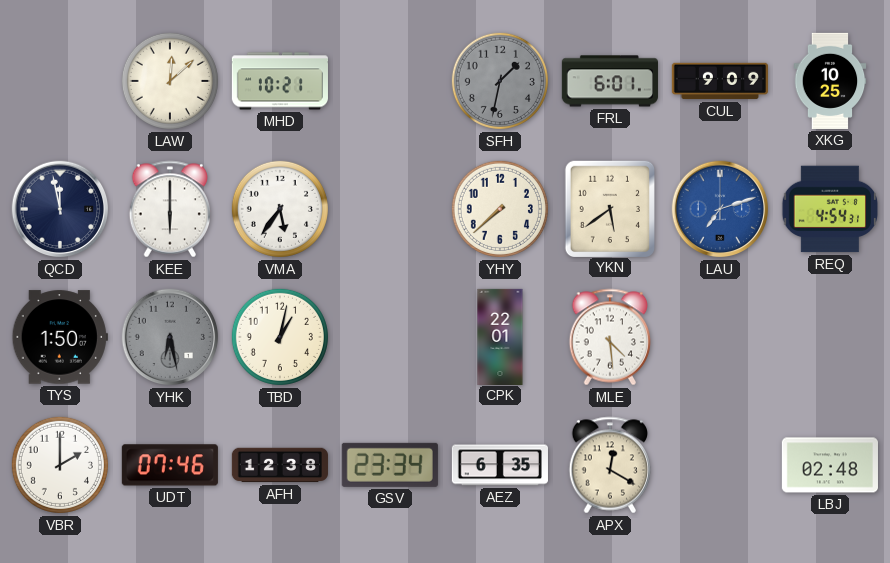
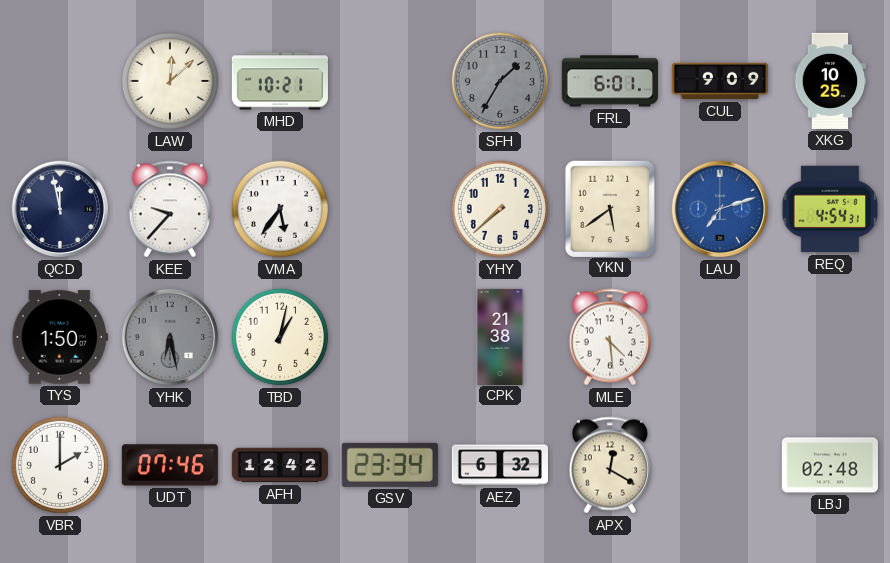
SFH: 1:32 -> 1:35 (500, 81)
KEE: 6:00 -> 9:37 (170, 209)
CPK: 22:01 -> 21:38 (500, 336)
AFH: 12:38 -> 12:42 (280, 465)
AEZ: 6:35 -> 6:32 (500, 465)
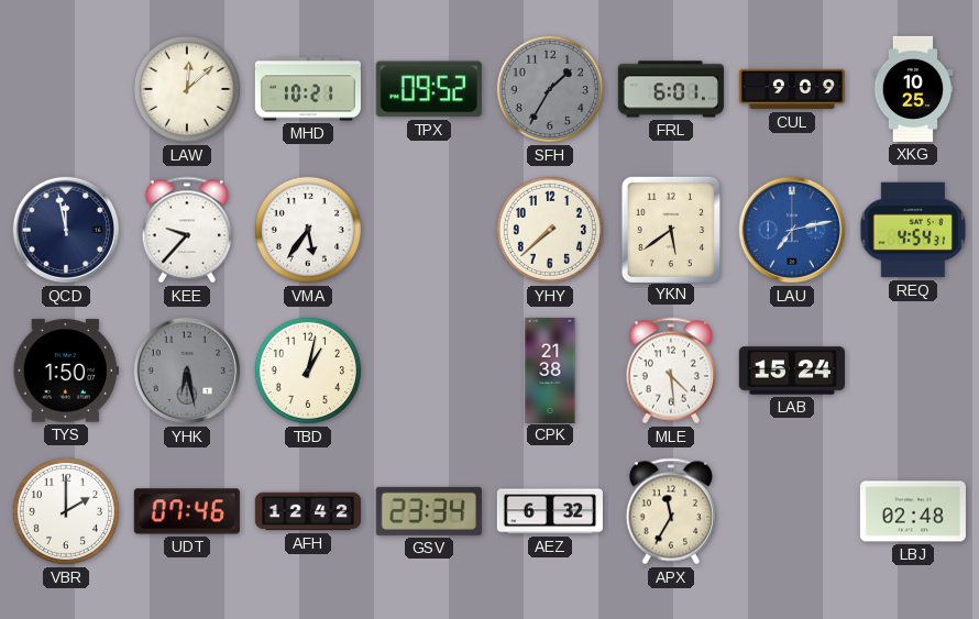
TPX: none -> 09:52 (429, 89)
LAU: 7:12 -> 7:13 (792, 230)
LAB: none -> 15:24 (792, 371)
APX: 12:20 -> 11:35 (671, 511)
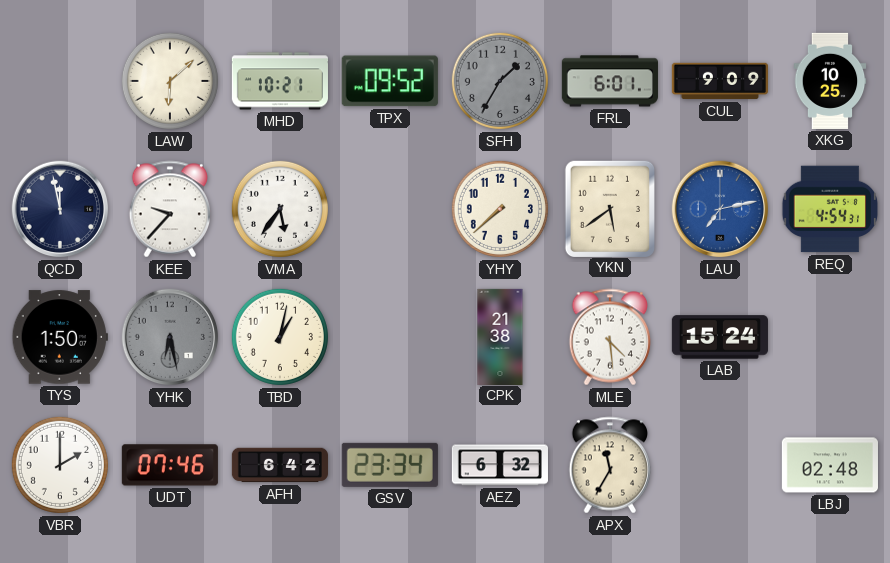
LAW: 12:08 -> 6:08 (170, 81)
AFH: 12:42 -> 6:42 (280, 465)
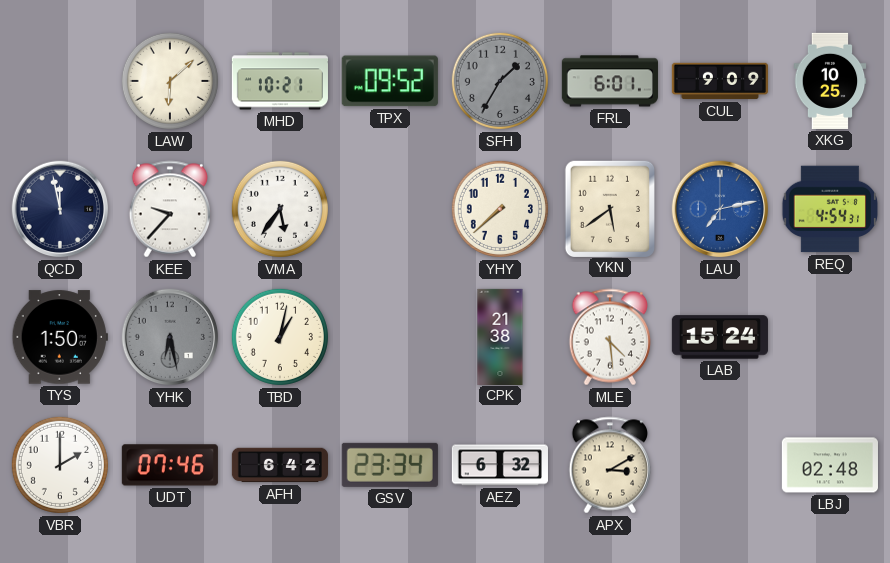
APX: 11:35 -> 3:10 (610, 465)
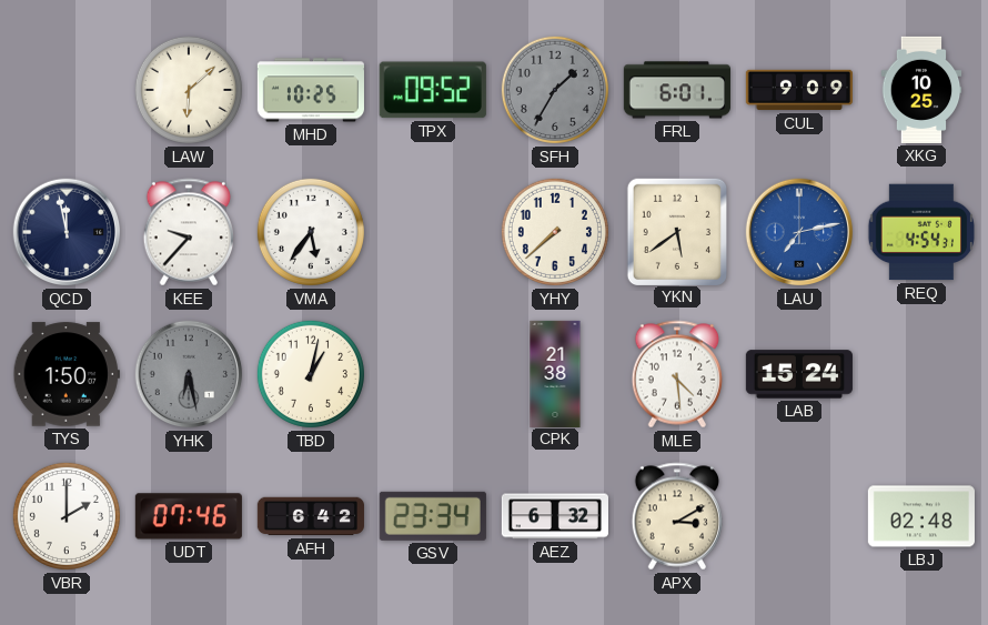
MHD: 10:21 -> 10:25 (311, 90)
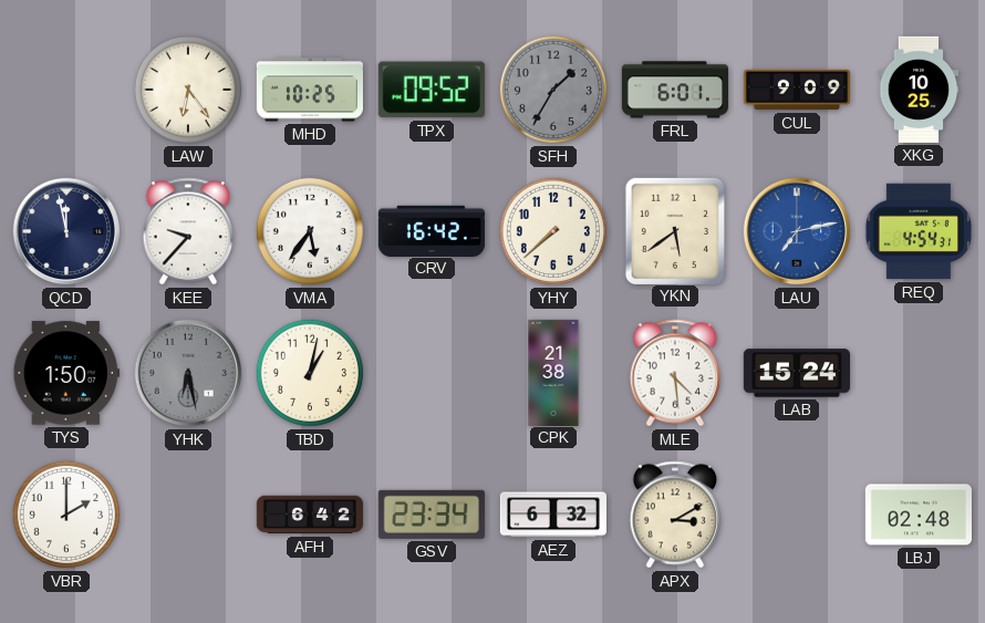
LAW: 6:08 -> 6:24 (188, 90)
CRV: none -> 16:42 (432, 230)
UDT: 07:46 -> none (189, 516)
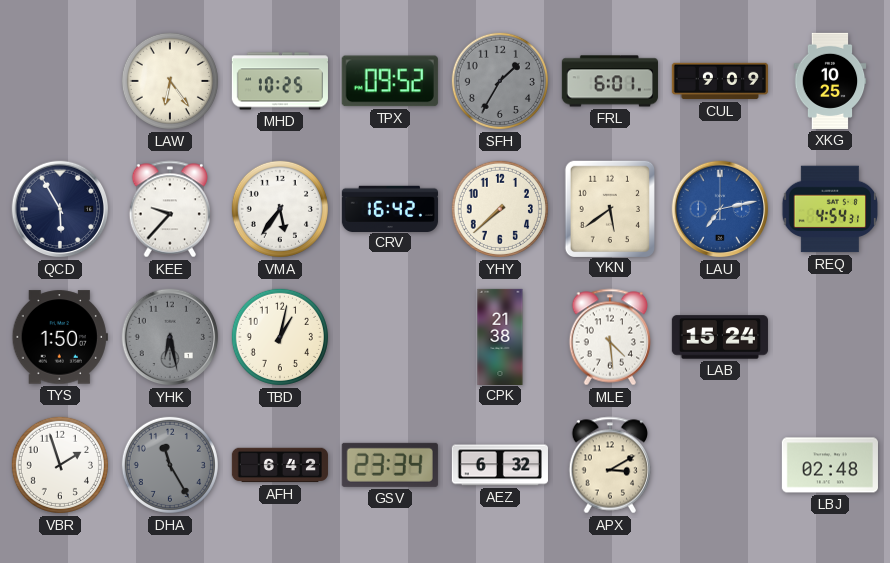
QCD: 11:58 -> 5:55 (60, 209)
VBR: 2:00 -> 1:57 (60, 465)
DHA: none -> 11:25 (170, 465)
